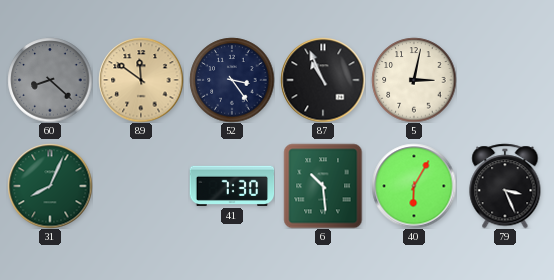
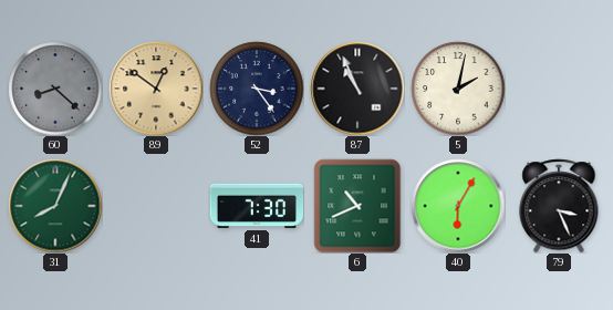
89: 11:51 -> 12:51 (156, 89)
5: 3:02 -> 2:02 (458, 89)
6: 10:29 -> 10:41 (357, 206)
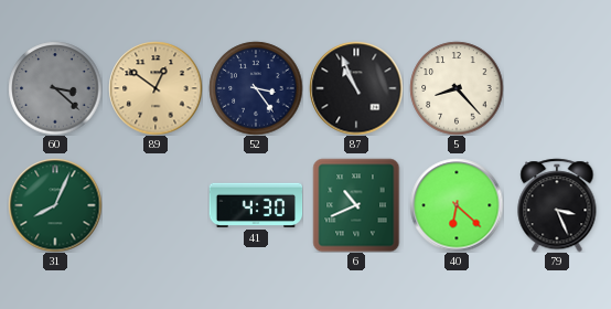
60: 8:22 -> 3:22 (55, 88)
5: 2:02 -> 8:23 (457, 88)
41: 7:30 -> 4:30 (256, 205)
40: 6:05 -> 6:22 (457, 205)
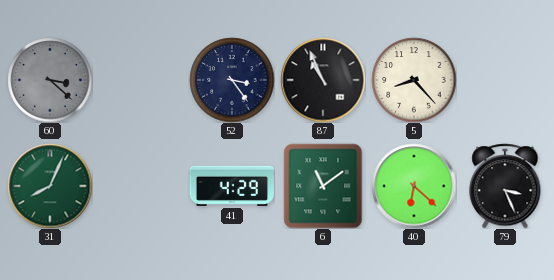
89: 12:51 -> none (156, 88)
41: 4:30 -> 4:29 (232, 186)
6: 10:41 -> 11:09 (323, 186)
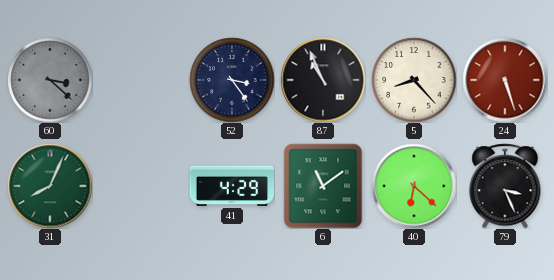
24: none -> 5:27 (505, 80)
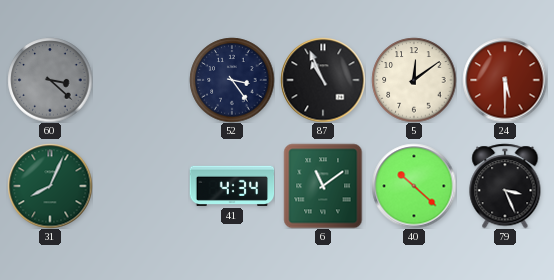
5: 8:23 -> 12:09 (414, 80)
24: 5:27 -> 5:30 (505, 80)
41: 4:29 -> 4:34 (232, 186)
40: 6:22 -> 10:22 (414, 186)
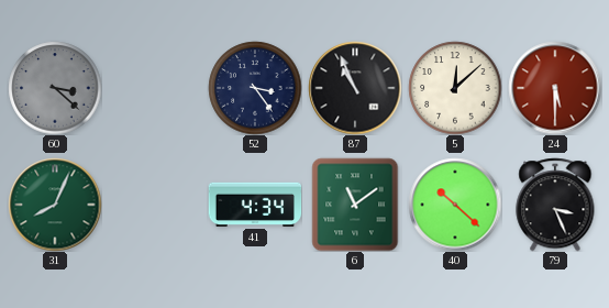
5: 12:09 -> 12:08 (455, 88)
